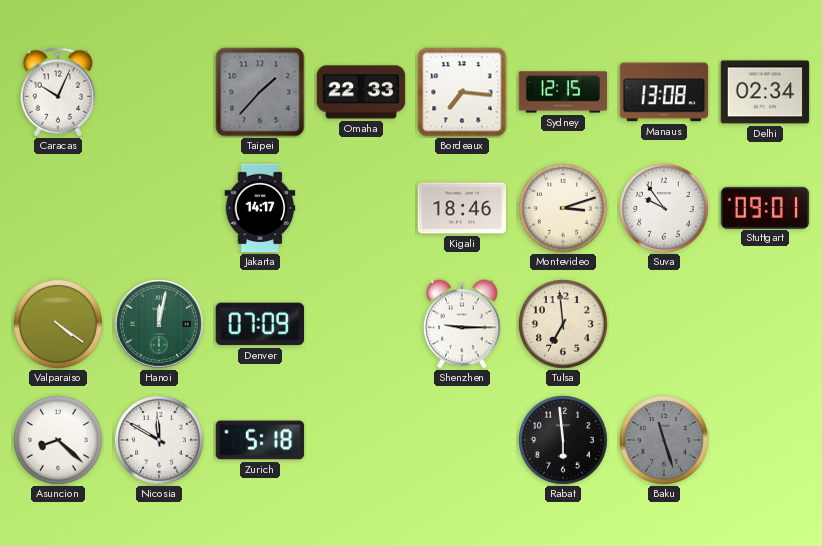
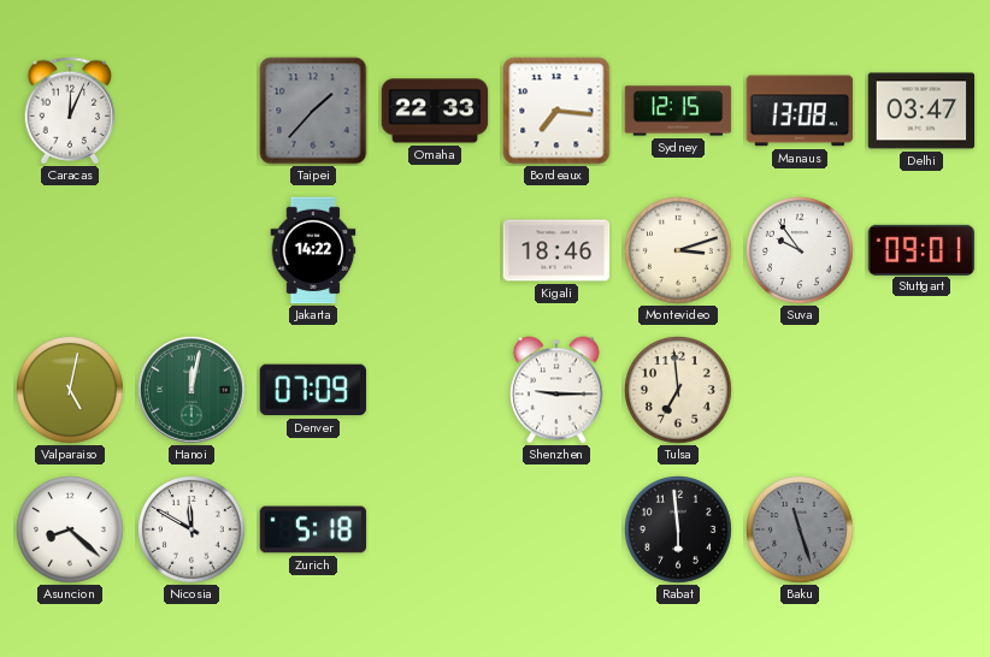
Caracas: 10:04 -> 12:04 (70, 111)
Delhi: 02:34 -> 03:47 (921, 111)
Jakarta: 14:17 -> 14:22 (313, 250)
Valparaiso: 4:21 -> 5:02 (71, 391)
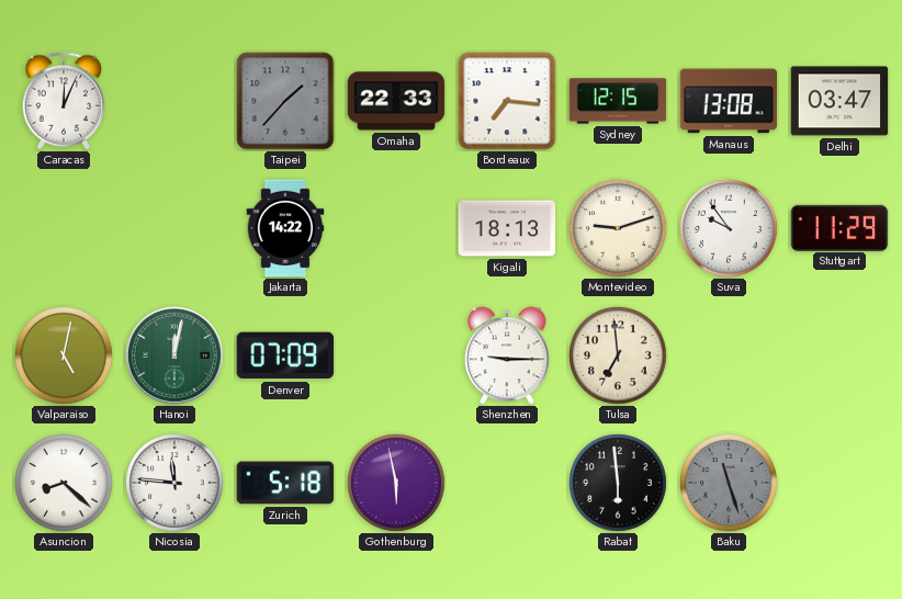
Kigali: 18:46 -> 18:13 (507, 228)
Montevideo: 3:12 -> 9:12 (619, 229)
Stuttgart: 09:01 -> 11:29 (839, 227)
Nicosia: 11:50 -> 11:46 (176, 484)
Gothenburg: none -> 5:58 (397, 484)
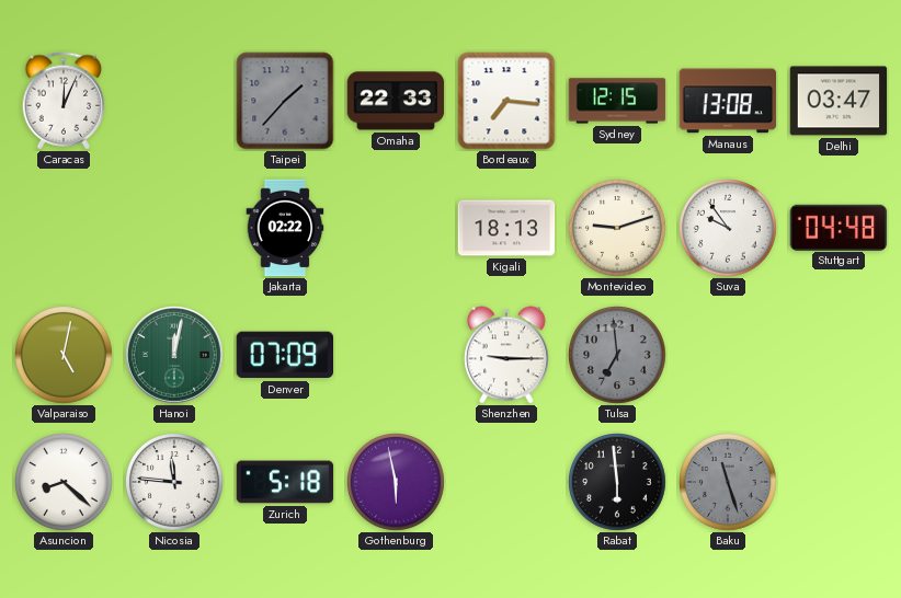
Jakarta: 14:22 -> 02:22 (285, 228)
Stuttgart: 11:29 -> 04:48 (839, 227)
Tulsa dial: cream -> grey (618, 356)
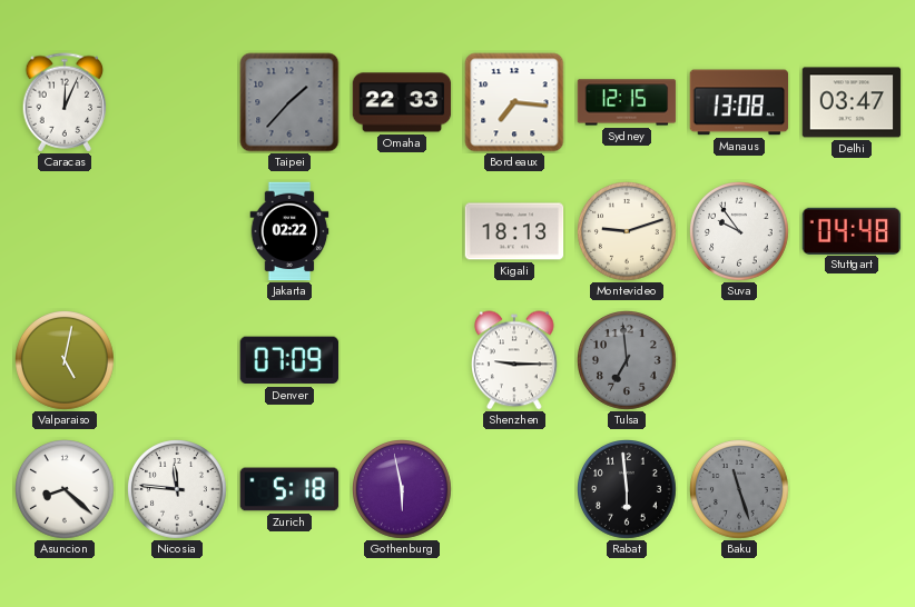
Hanoi: 12:02 -> none (175, 356)
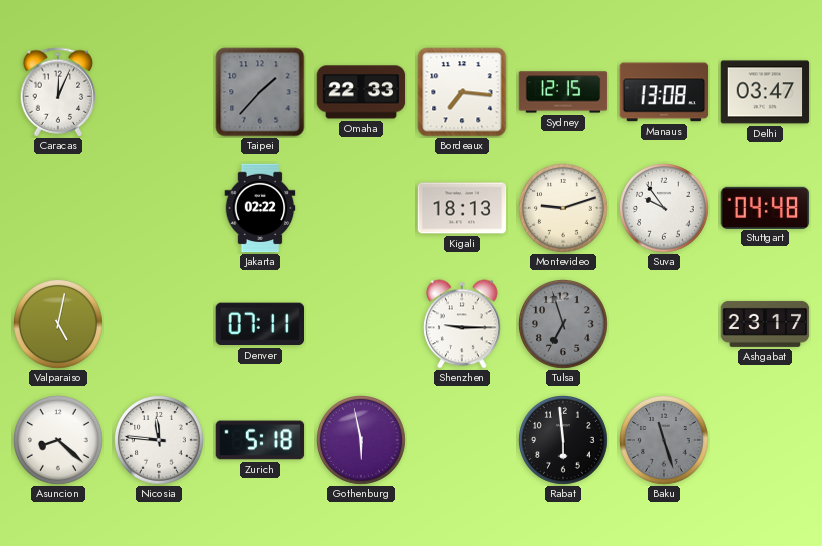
Denver: 07:09 -> 07:11 (259, 324)
Tulsa: 6:59 -> 6:57 (564, 325)
Ashgabat: none -> 23:17 (765, 324)
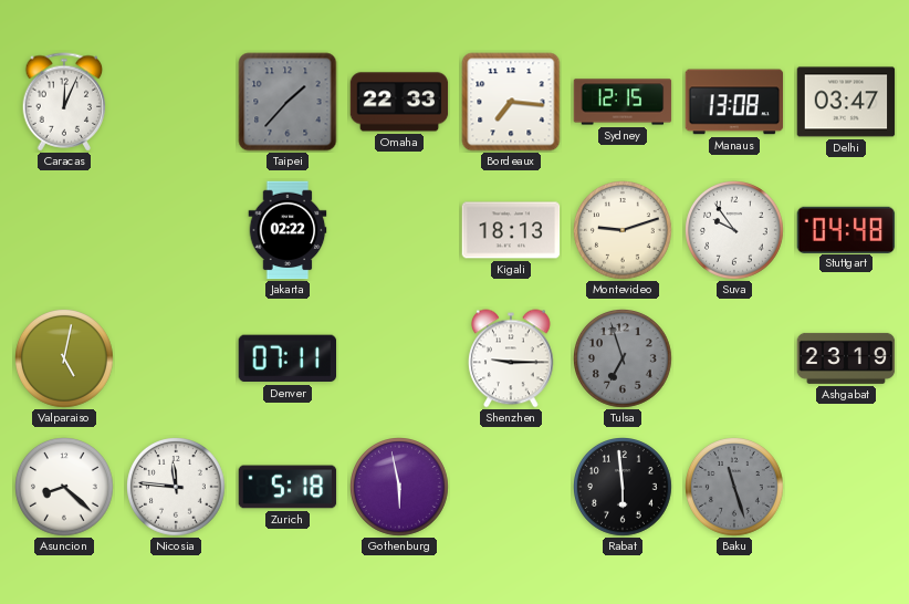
Ashgabat: 23:17 -> 23:19 (846, 358)
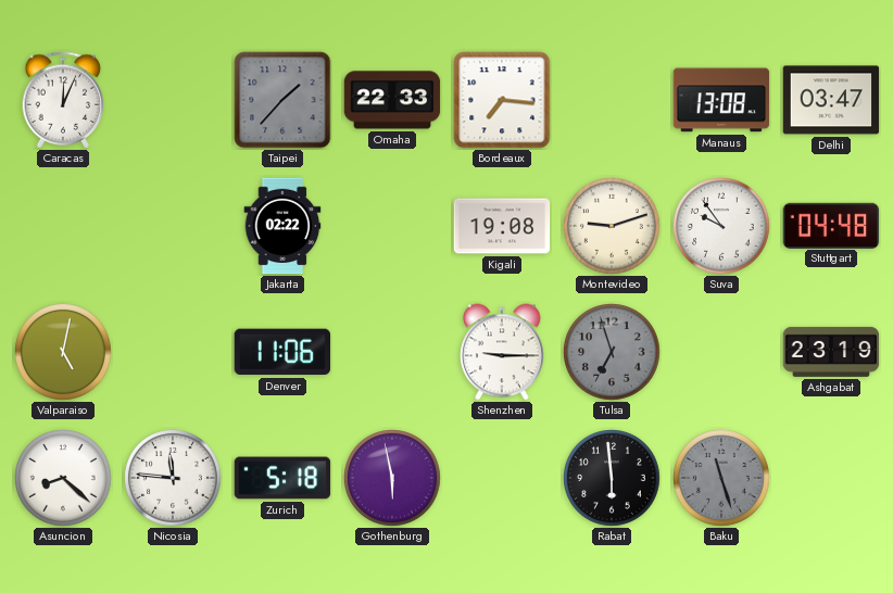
Sydney: 12:15 -> none (623, 102)
Kigali: 18:13 -> 19:08 (502, 226)
Denver: 07:11 -> 11:06 (281, 352)
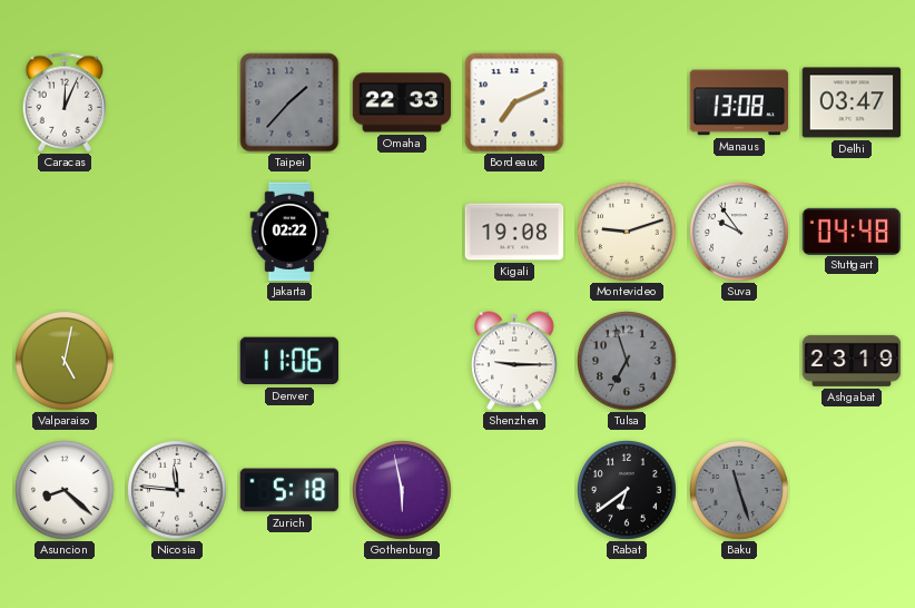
Bordeaux: 7:16 -> 7:11 (514, 102)
Rabat: 5:59 -> 6:39 (628, 491)
